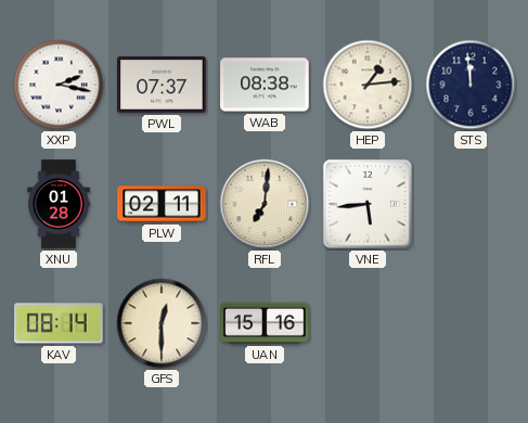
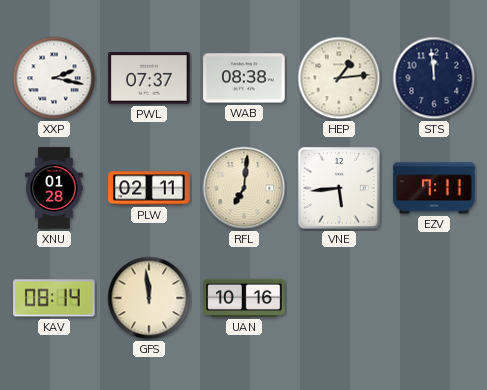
EZV: none -> 7:11 (434, 188)
GFS: 12:30 -> 11:59 (149, 298)
UAN: 15:16 -> 10:16 (244, 298)
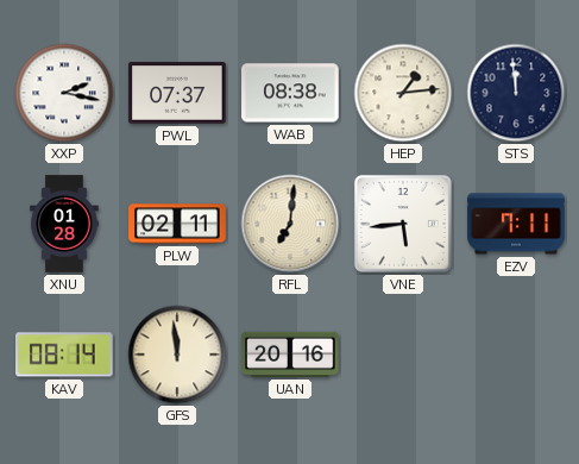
UAN: 10:16 -> 20:16 (290, 355)
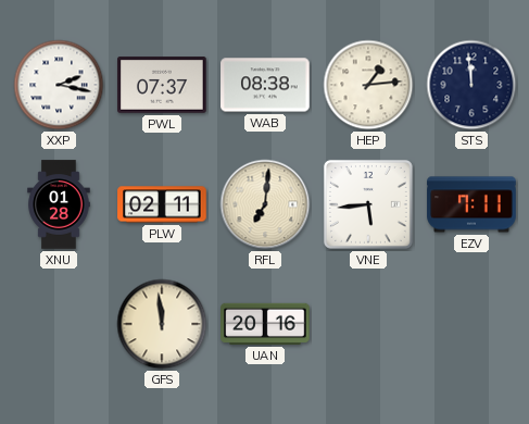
KAV: 08:14 -> none (65, 355)
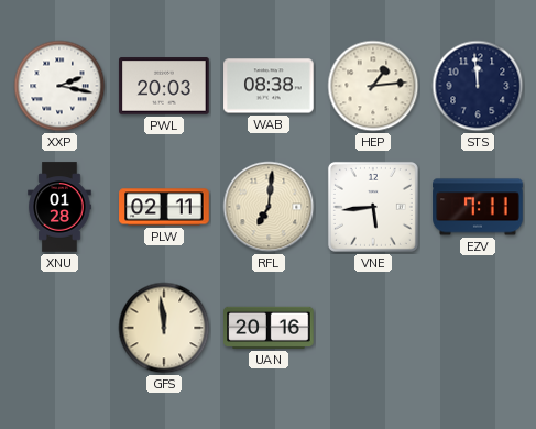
PWL: 07:37 -> 20:03 (164, 86)
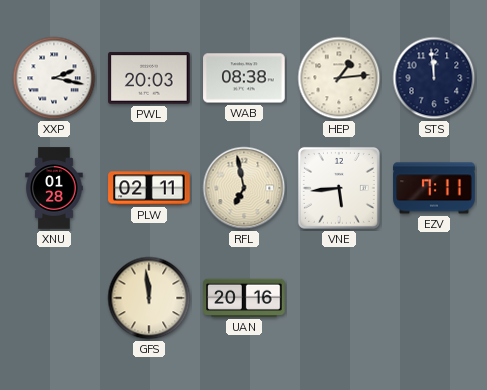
RFL: 7:01 -> 6:58 (244, 188)
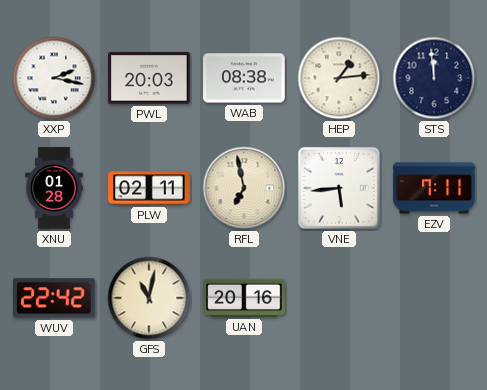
WUV: none -> 22:42 (55, 298)
GFS: 11:59 -> 11:02 (149, 298)
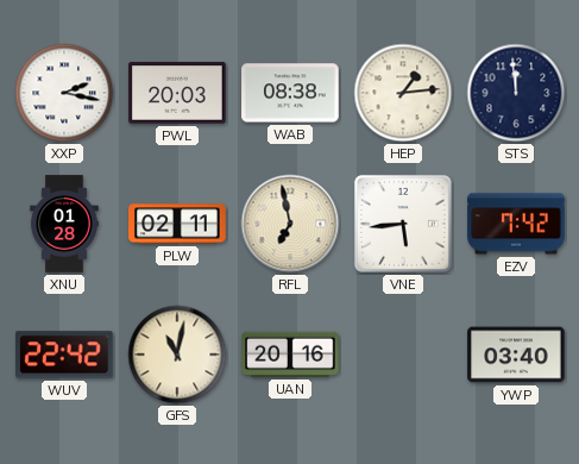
EZV: 7:11 -> 7:42 (516, 224)
YWP: none -> 03:40 (516, 355)
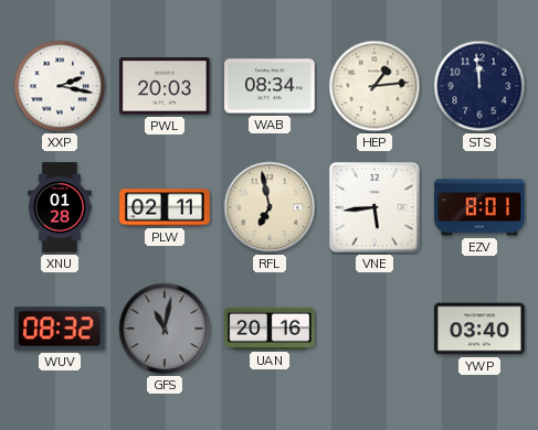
WAB: 08:38 -> 08:34 (270, 86)
EZV: 7:42 -> 8:01 (479, 207)
WUV: 22:42 -> 08:32 (61, 329)
GFS dial: cream -> grey (165, 329)
